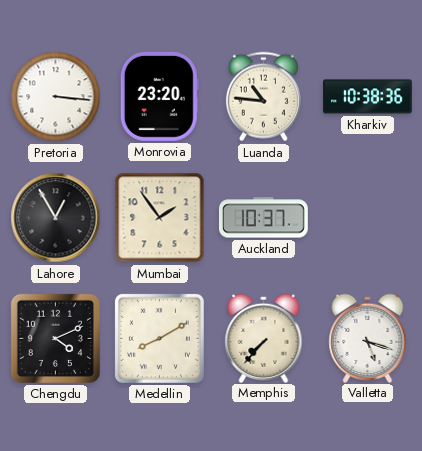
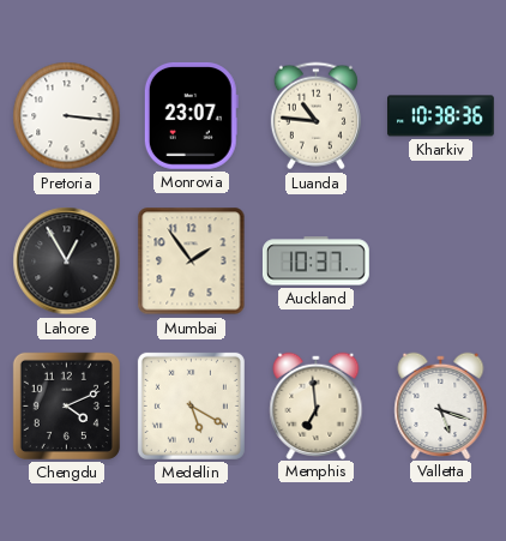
Monrovia: 23:20 -> 23:07 (191, 115)
Medellin: 8:10 -> 5:20 (191, 405)
Memphis: 7:37 -> 6:59 (317, 405)
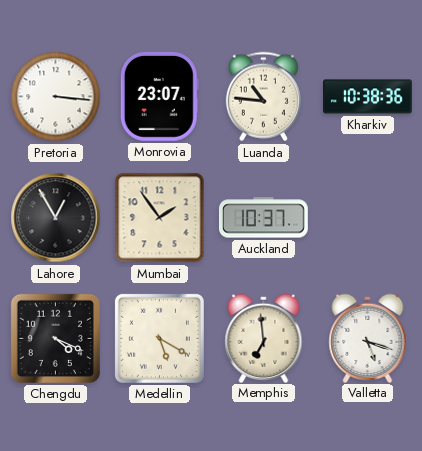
Chengdu: 4:11 -> 4:19 (55, 338)
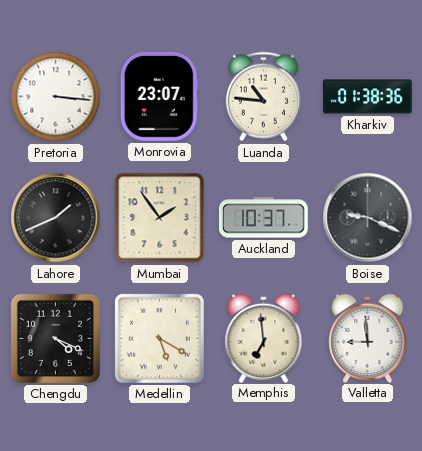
Kharkiv: 10:38 -> 01:38 (368, 97)
Lahore: 12:55 -> 1:41 (56, 218)
Boise: none -> 9:19 (368, 218)
Valletta: 5:18 -> 8:59 (368, 338)
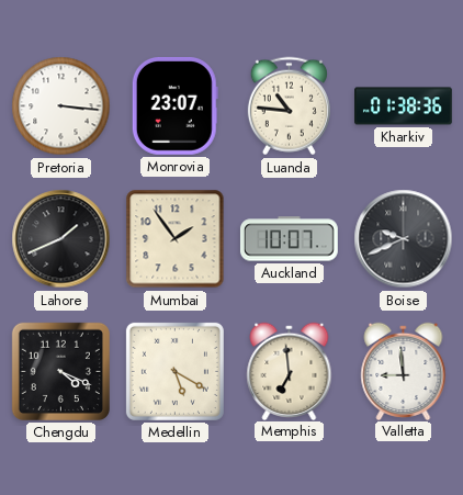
Auckland: 10:37 -> 10:07 (290, 239)
Boise: 9:19 -> 9:41 (404, 239)
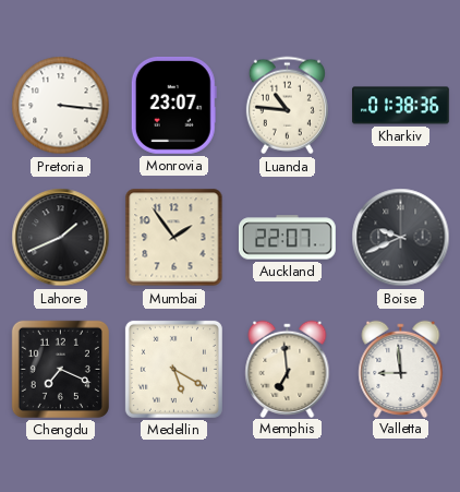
Auckland: 10:07 -> 22:07 (288, 238)
Chengdu: 4:19 -> 7:19 (60, 369)
